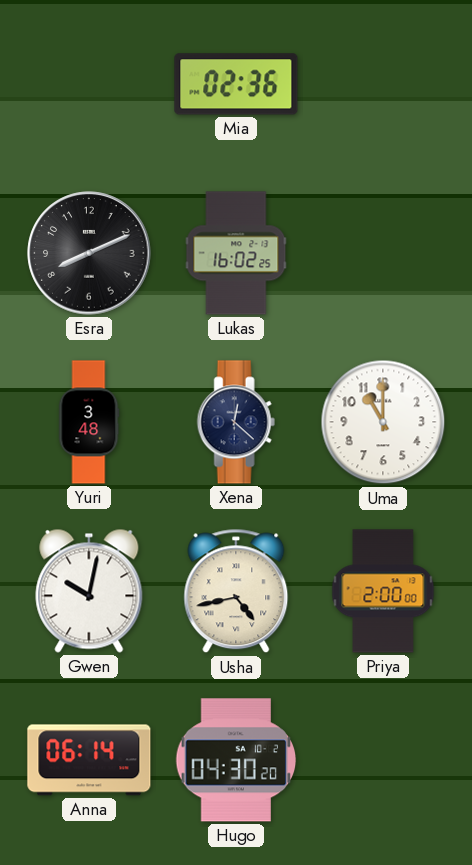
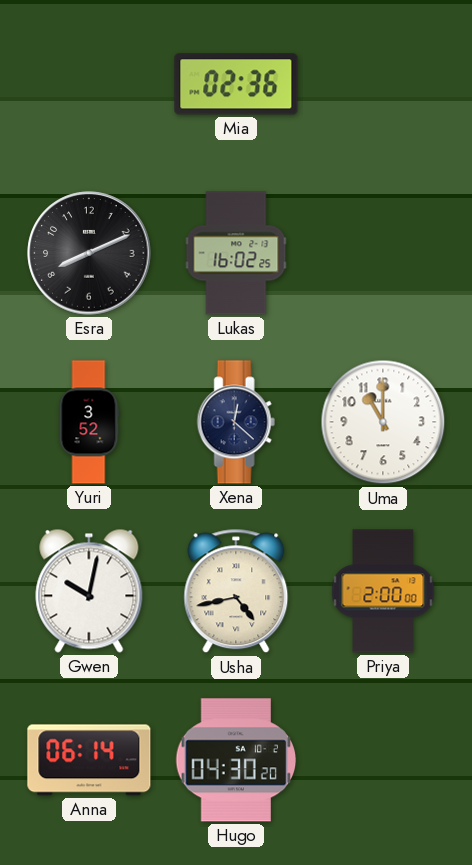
Yuri: 3:48 -> 3:52 (89, 422)
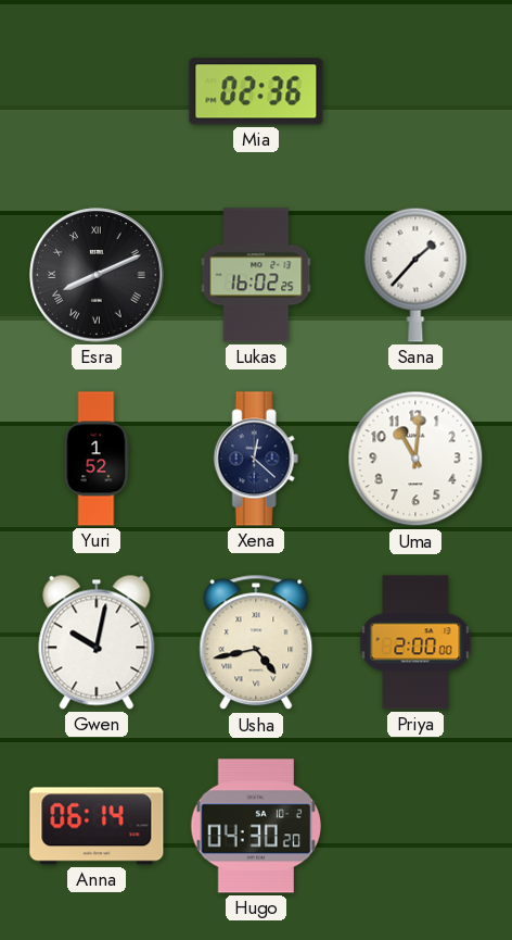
Esra numerals: Arabic -> Roman (97, 275)
Sana: none -> 1:37 (415, 275)
Yuri: 3:52 -> 1:52 (97, 459)
Uma: 11:00 -> 11:01 (415, 459)
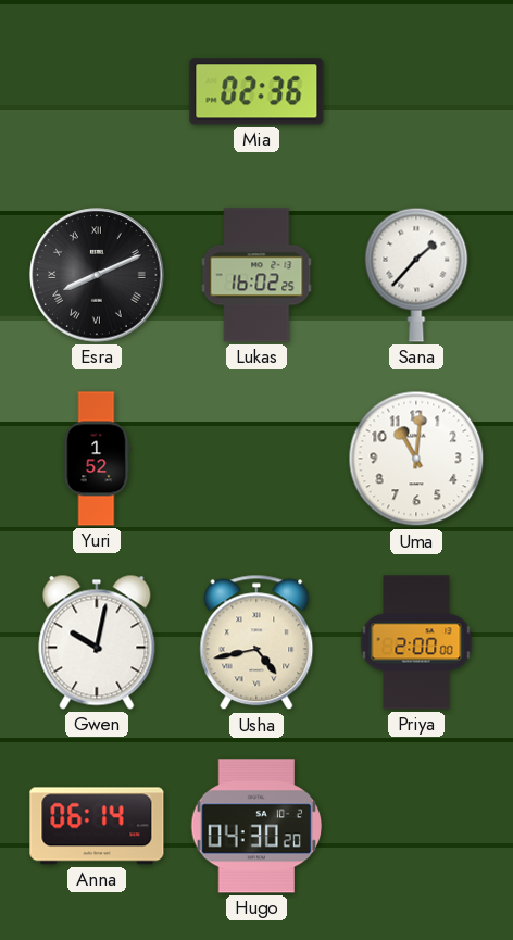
Xena: 12:22 -> none (256, 459)
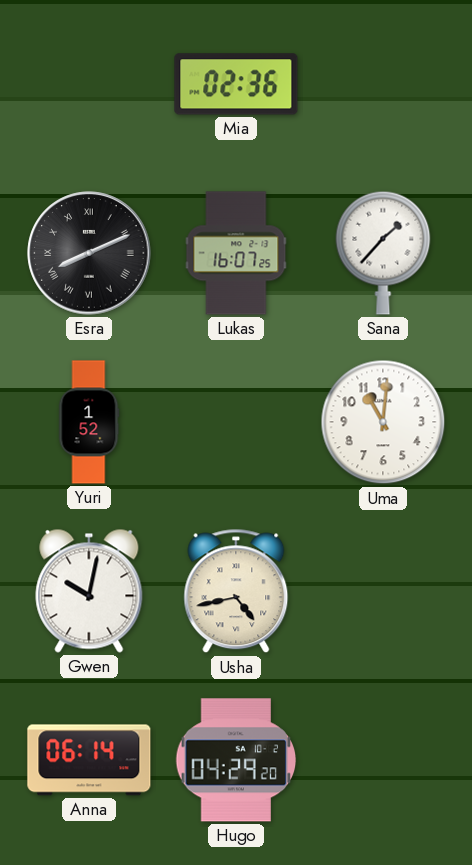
Lukas: 16:02 -> 16:07 (236, 253)
Priya: 2:00 -> none (416, 642)
Hugo: 04:30 -> 04:29 (236, 760)
